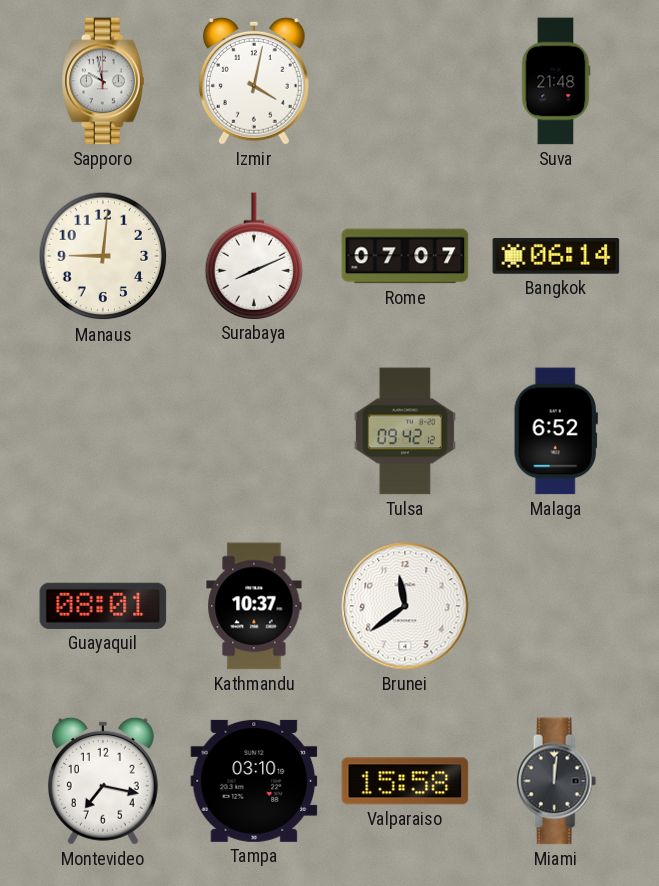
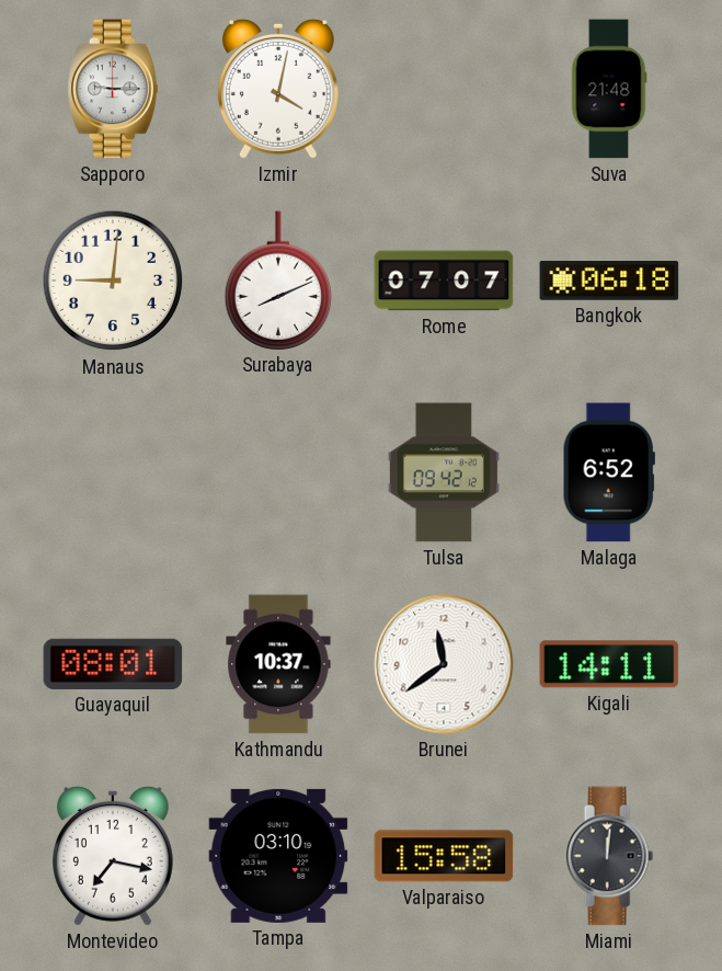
Sapporo: 9:58 -> 9:15 (113, 89)
Bangkok: 06:14 -> 06:18 (609, 282)
Kigali: none -> 14:11 (609, 664)
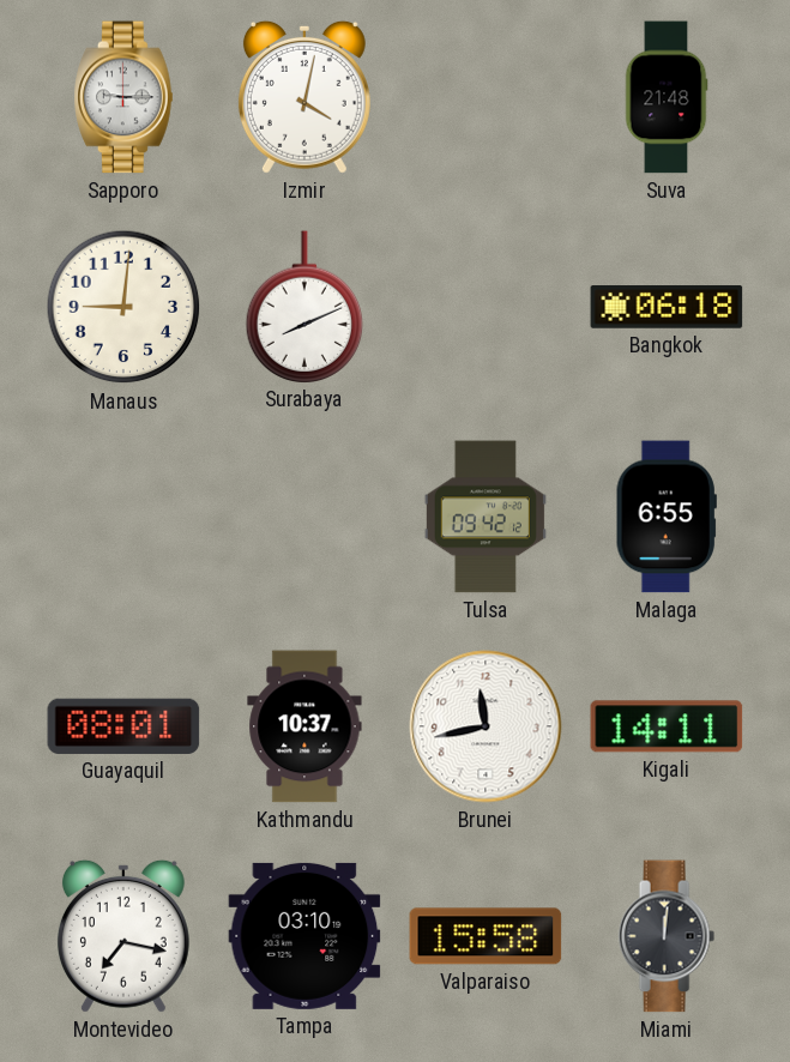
Rome: 07:07 -> none (444, 281)
Malaga: 6:52 -> 6:55 (667, 517)
Brunei: 11:39 -> 11:43 (486, 726)
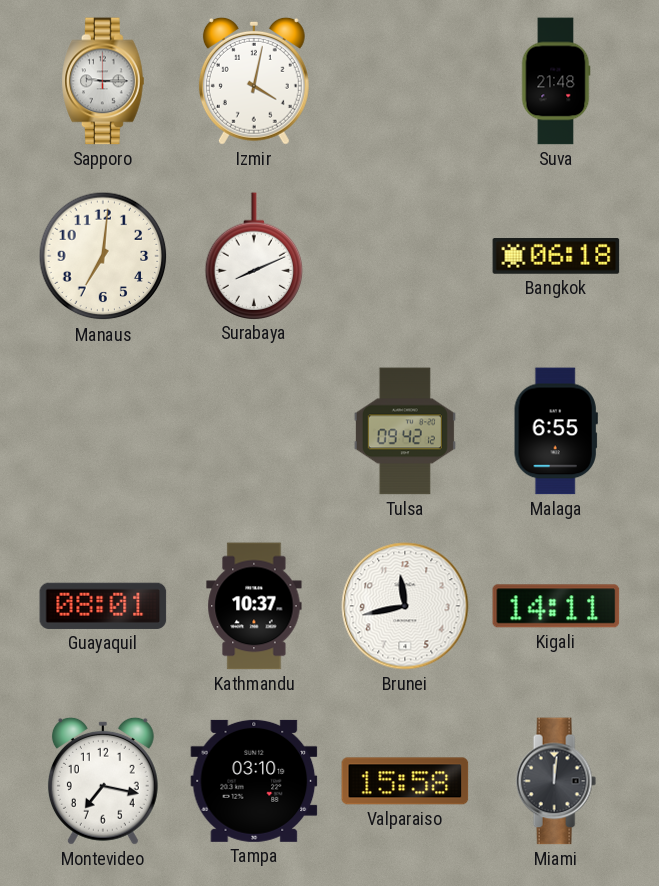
Manaus: 9:01 -> 7:01 (103, 256)
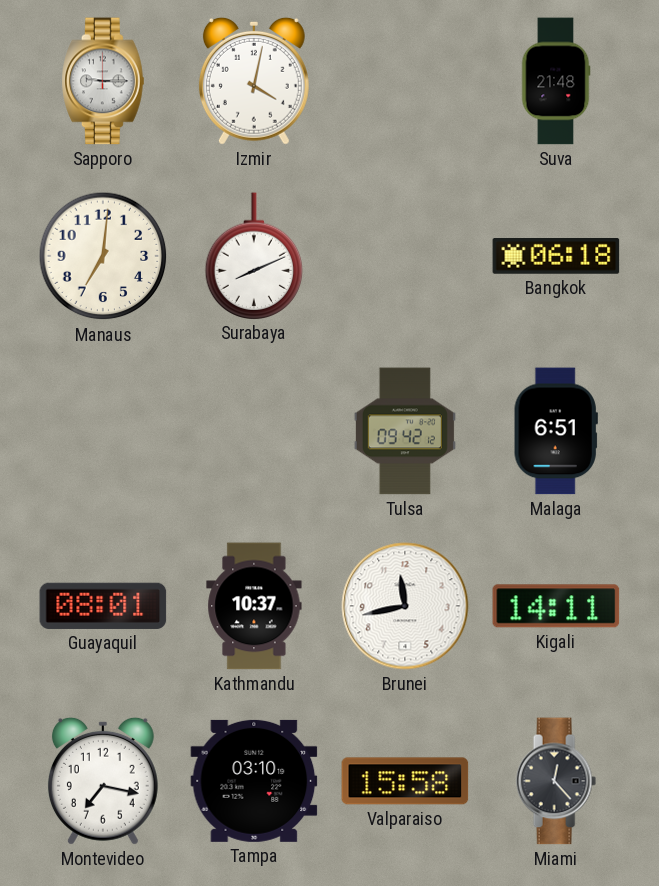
Malaga: 6:55 -> 6:51 (556, 431)
Miami: 12:01 -> 12:23 (556, 781)
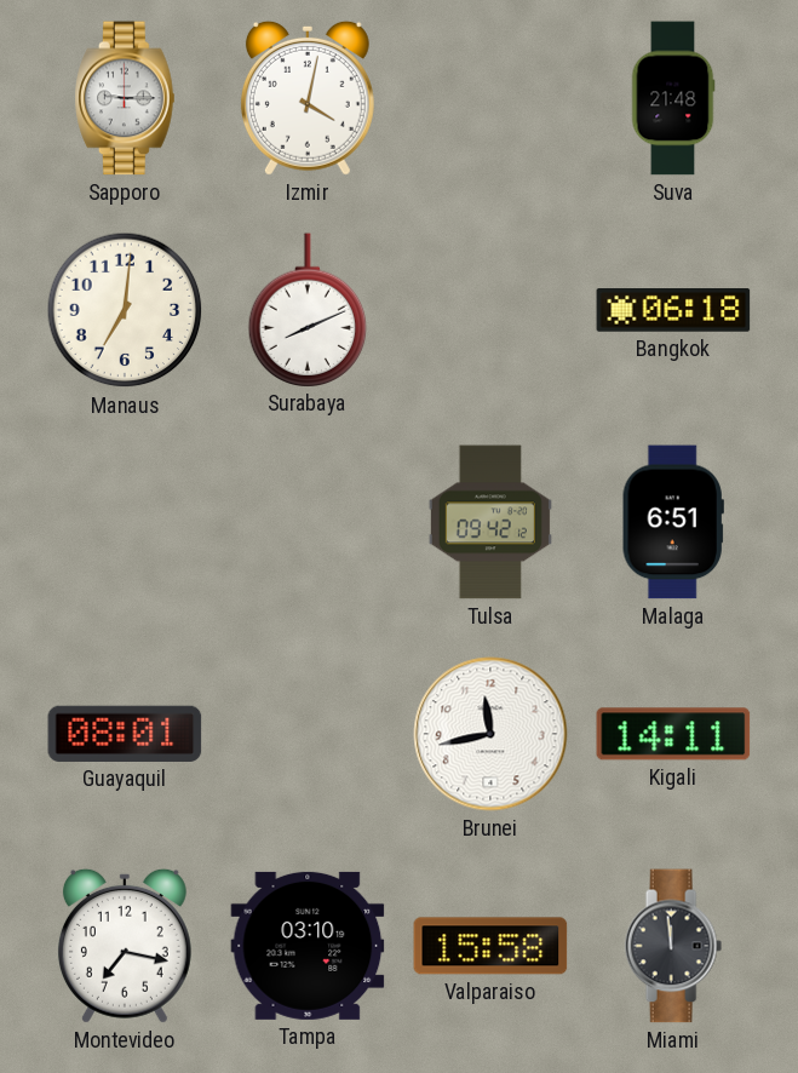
Kathmandu: 10:37 -> none (254, 606)
Miami: 12:23 -> 11:59 (673, 946)
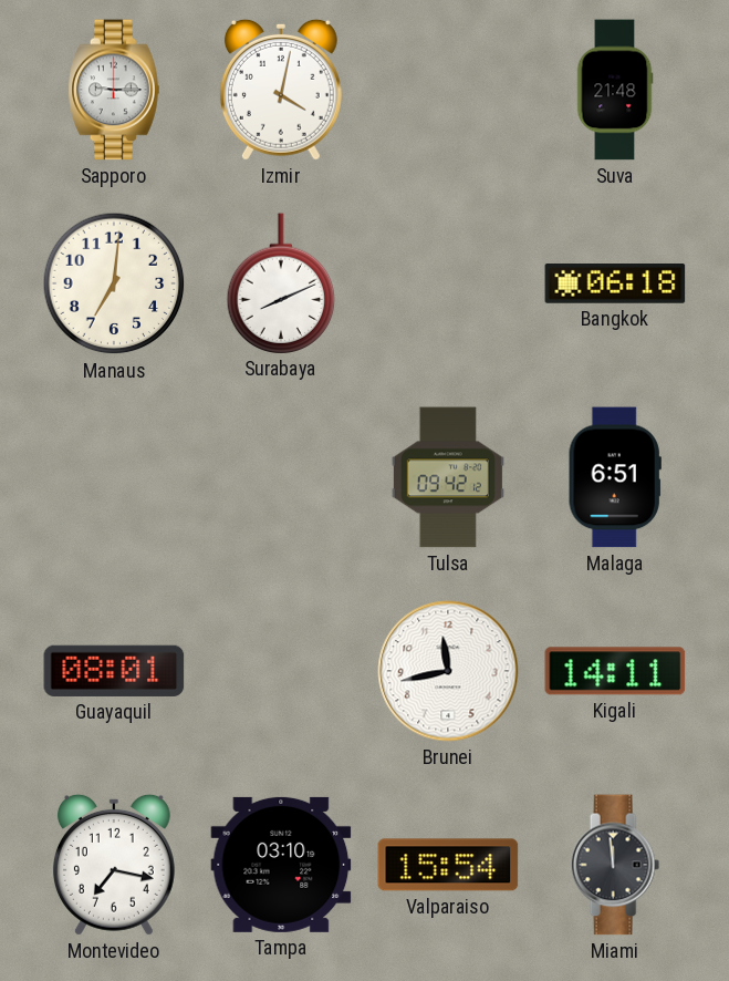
Valparaiso: 15:58 -> 15:54 (448, 865)
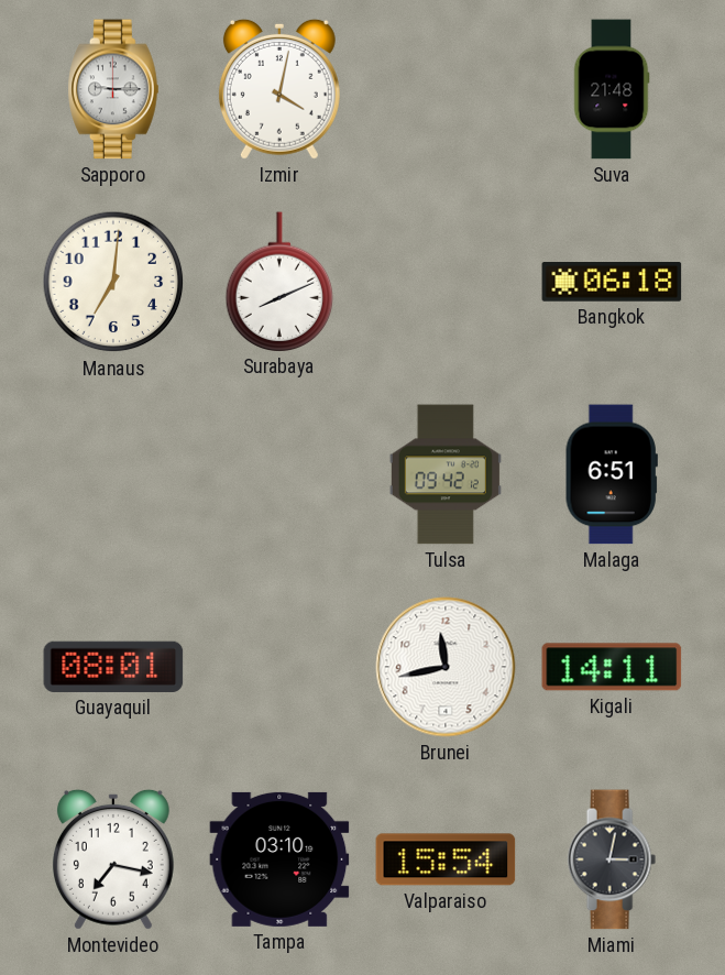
Miami: 11:59 -> 3:02 (612, 859)
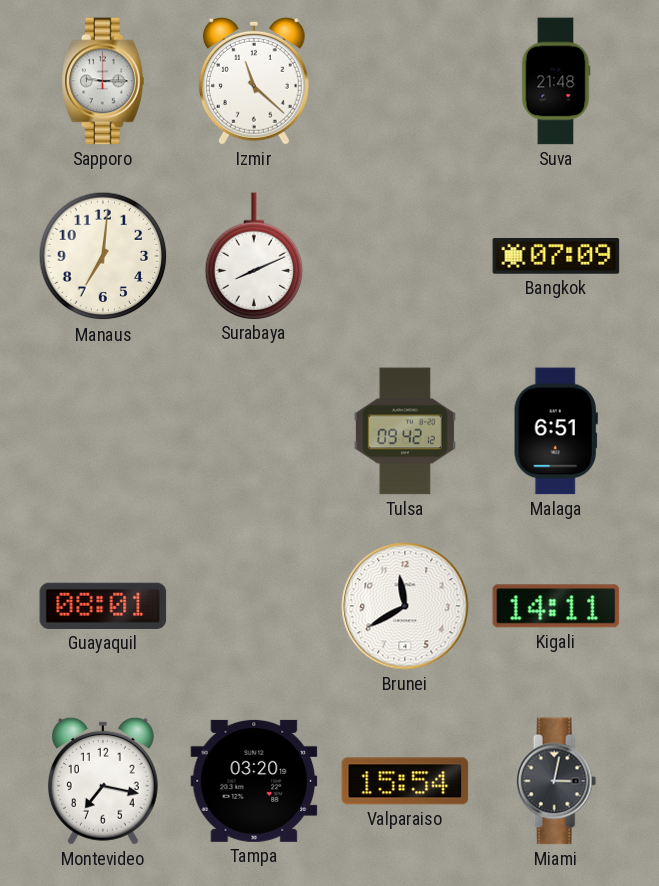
Izmir: 4:02 -> 11:22 (254, 81)
Bangkok: 06:18 -> 07:09 (556, 257)
Brunei: 11:43 -> 11:40 (405, 606)
Tampa: 03:10 -> 03:20 (254, 781)
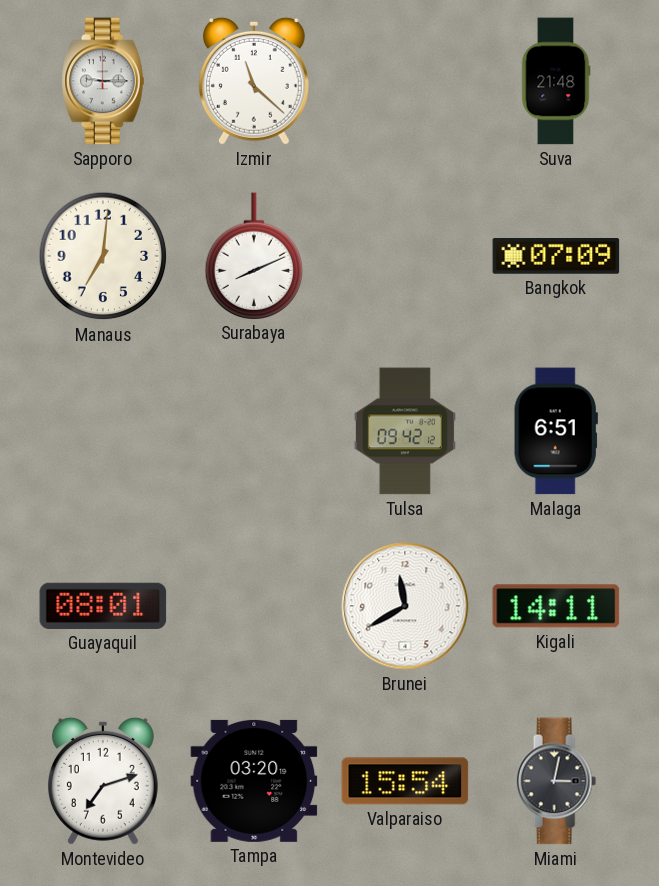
Montevideo: 7:17 -> 7:12 (103, 781)
